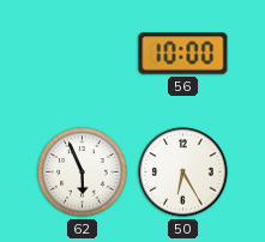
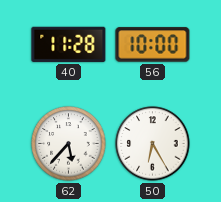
40: none -> 11:28 (69, 44)
62: 5:56 -> 5:37 (69, 144)
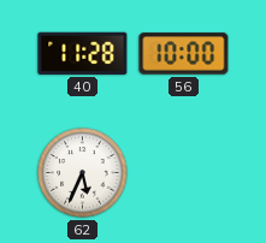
62: 5:37 -> 5:34 (83, 173)
50: 6:25 -> none (153, 144)
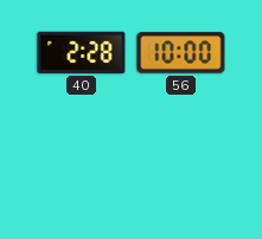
40: 11:28 -> 2:28 (82, 52)
62: 5:34 -> none (83, 173)
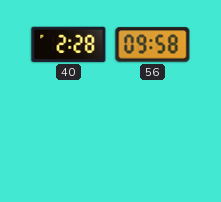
56: 10:00 -> 09:58 (153, 45)
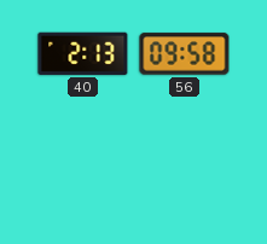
40: 2:28 -> 2:13 (83, 53)
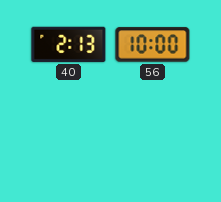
56: 09:58 -> 10:00 (153, 45)
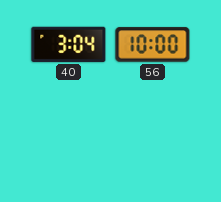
40: 2:13 -> 3:04 (69, 44)
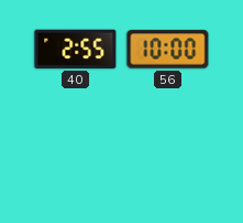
40: 3:04 -> 2:55 (76, 49)
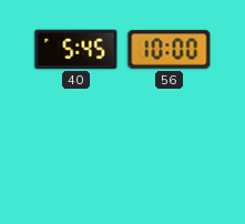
40: 2:55 -> 5:45 (76, 49)
